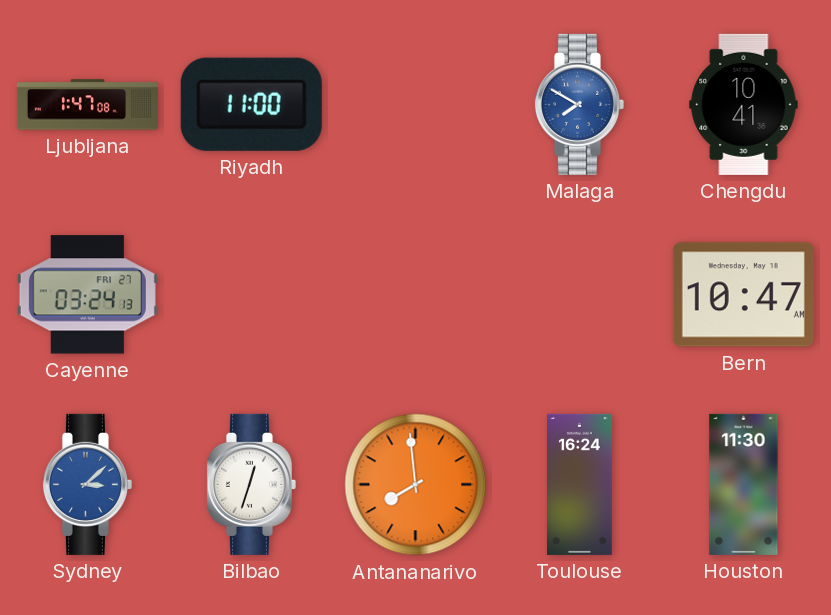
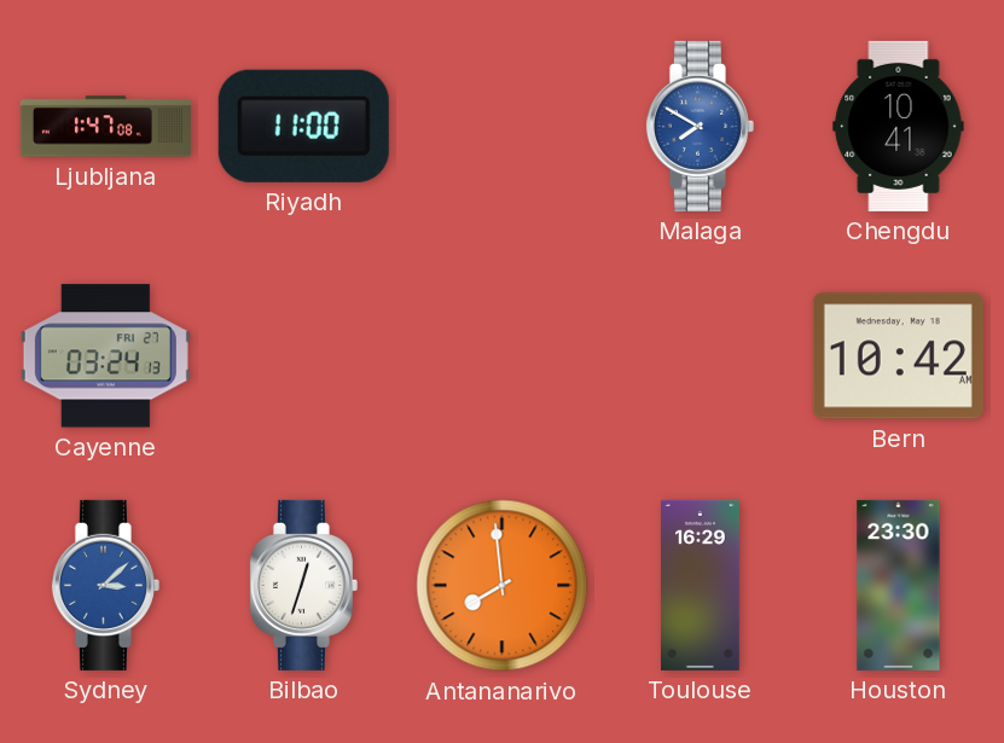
Bern: 10:47 -> 10:42 (898, 356)
Toulouse: 16:24 -> 16:29 (701, 585)
Houston: 11:30 -> 23:30 (899, 585)
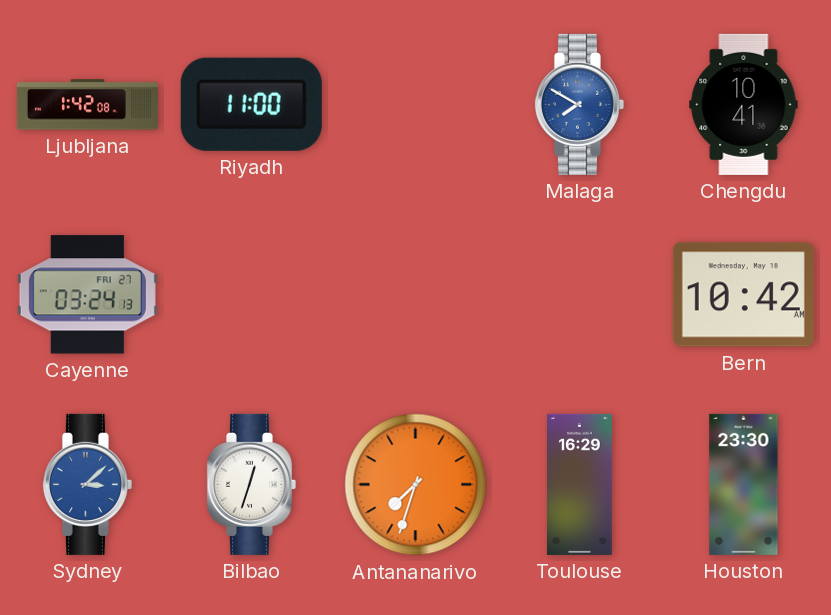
Ljubljana: 1:47 -> 1:42 (87, 105)
Antananarivo: 7:59 -> 7:33 (416, 485)
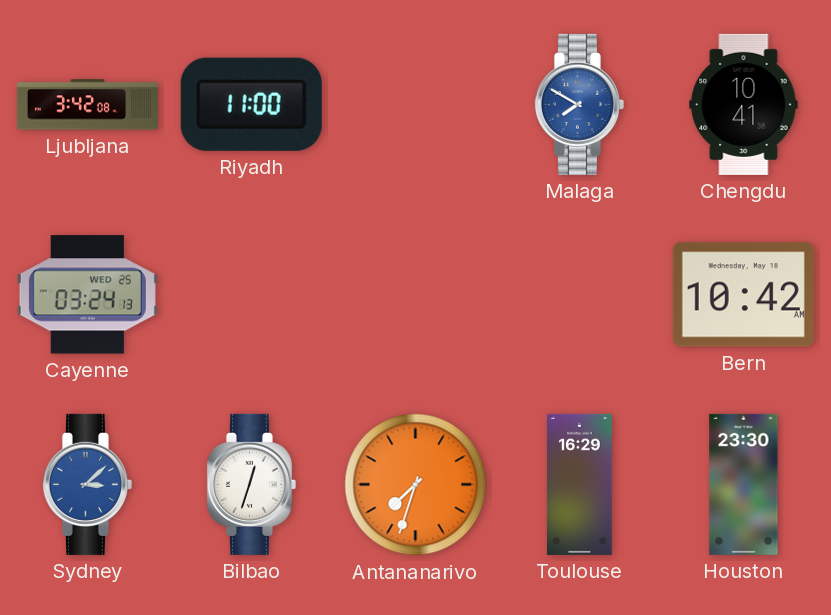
Ljubljana: 1:42 -> 3:42 (87, 105)
Cayenne date: FRI 27 -> WED 25 (87, 295)
